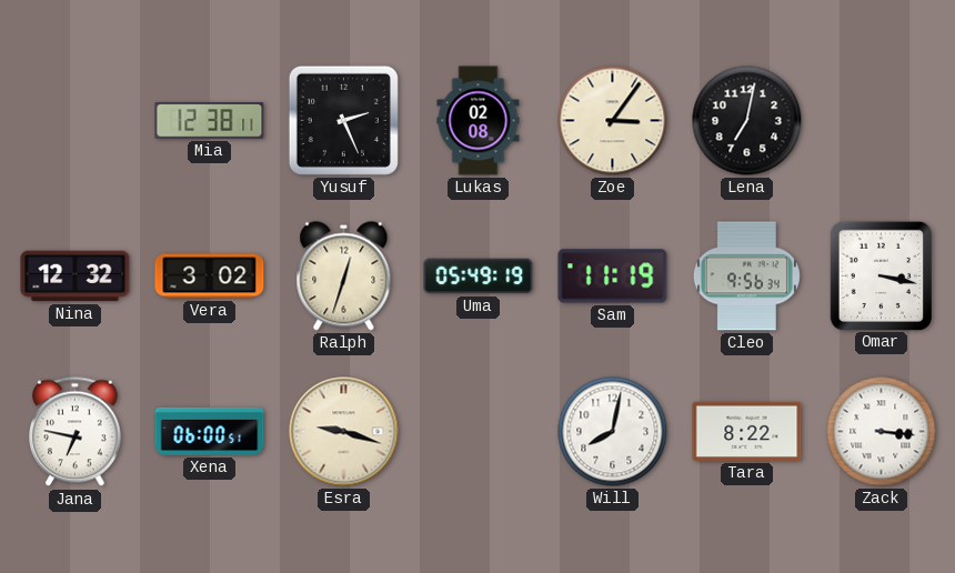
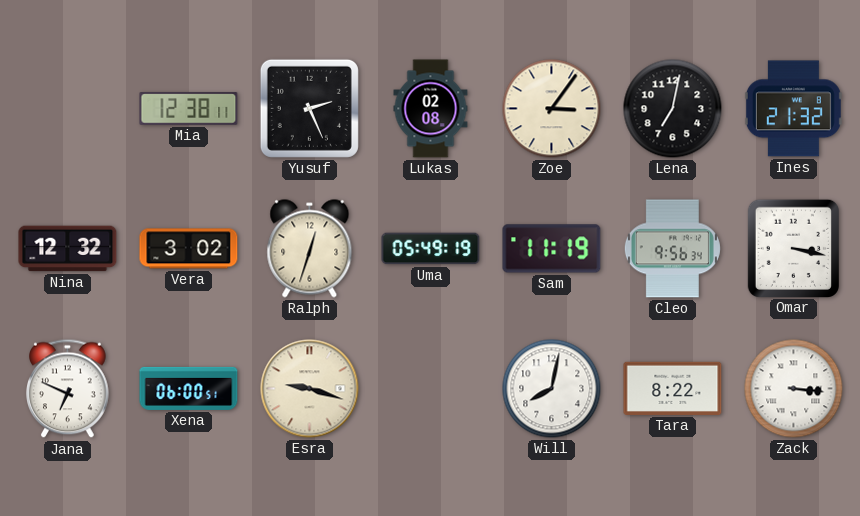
Ines: none -> 21:32 (793, 109)
Jana: 6:47 -> 6:49 (68, 389)
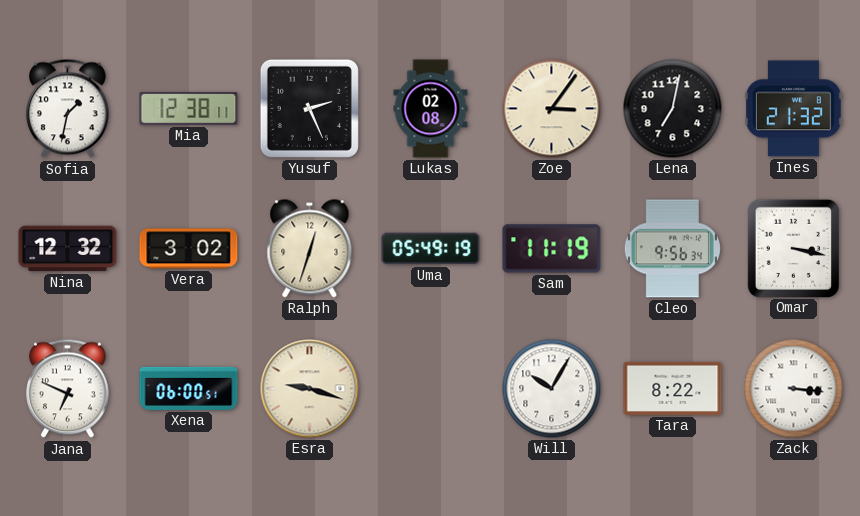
Sofia: none -> 1:32 (68, 109)
Will: 8:02 -> 10:05 (552, 389)
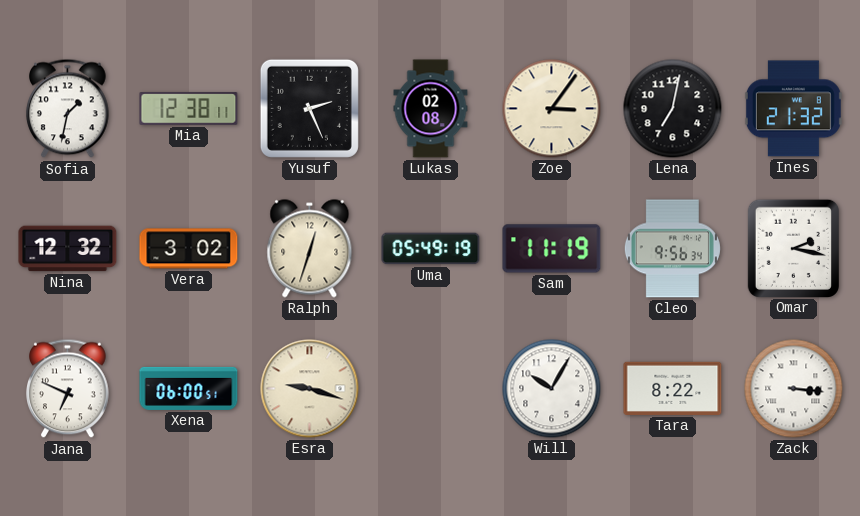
Omar: 3:17 -> 2:17 (793, 248)
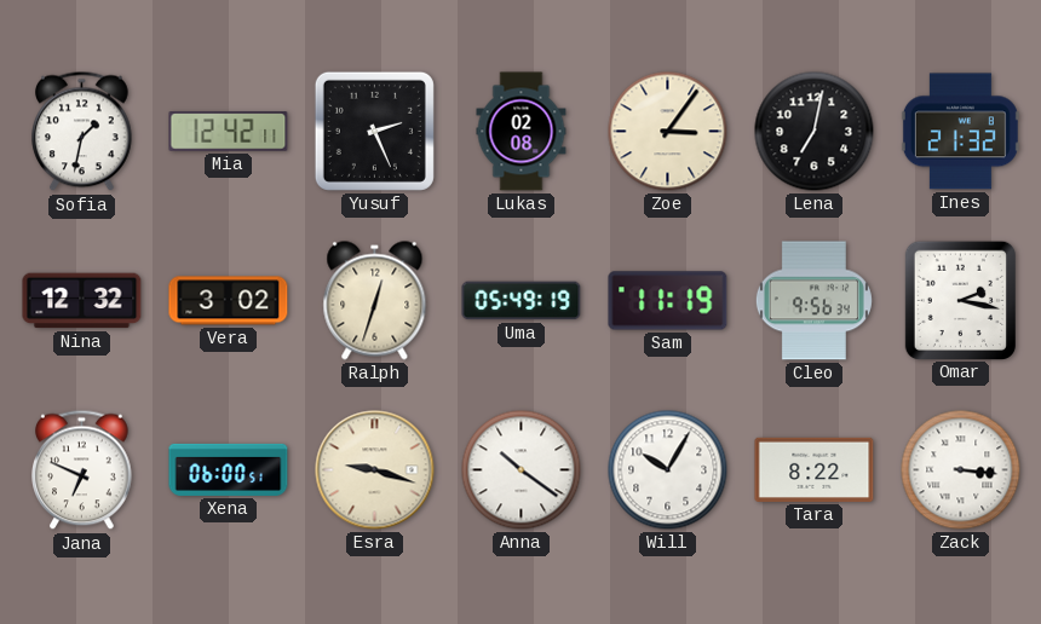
Mia: 12:38 -> 12:42 (229, 132)
Anna: none -> 10:21 (522, 470)
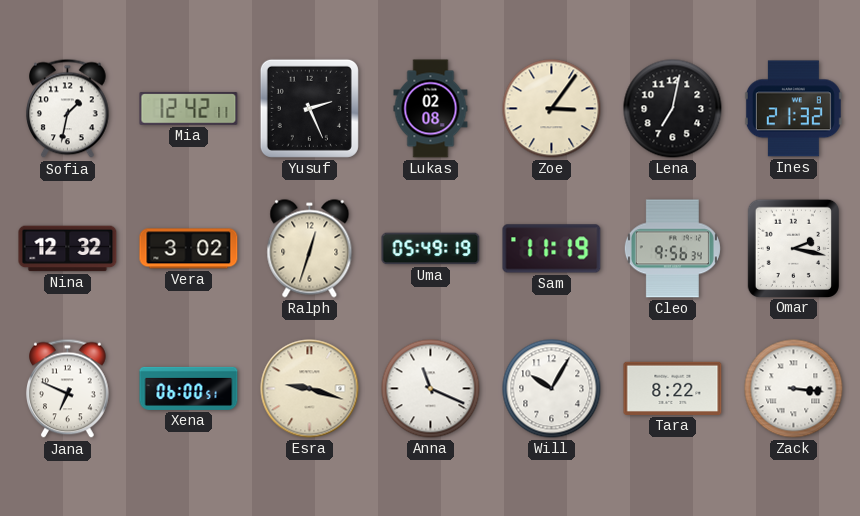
Anna: 10:21 -> 11:19 (431, 389)
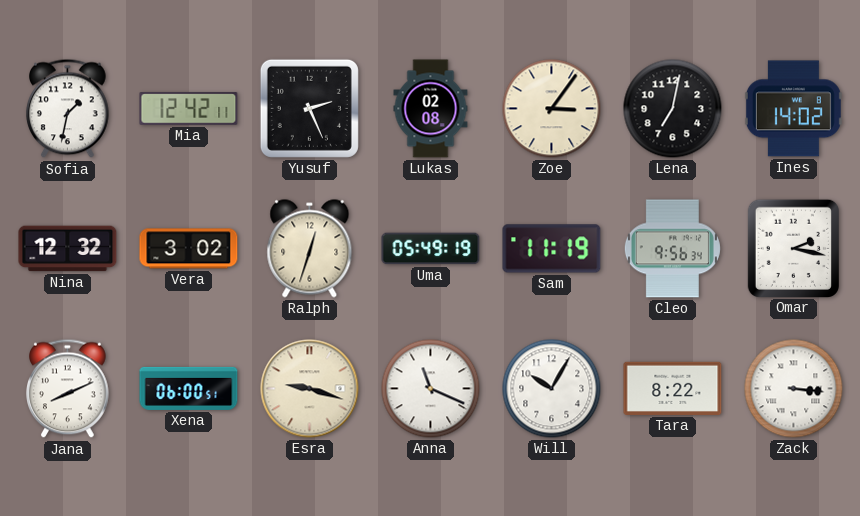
Ines: 21:32 -> 14:02 (793, 109)
Jana: 6:49 -> 8:11 (68, 389)
